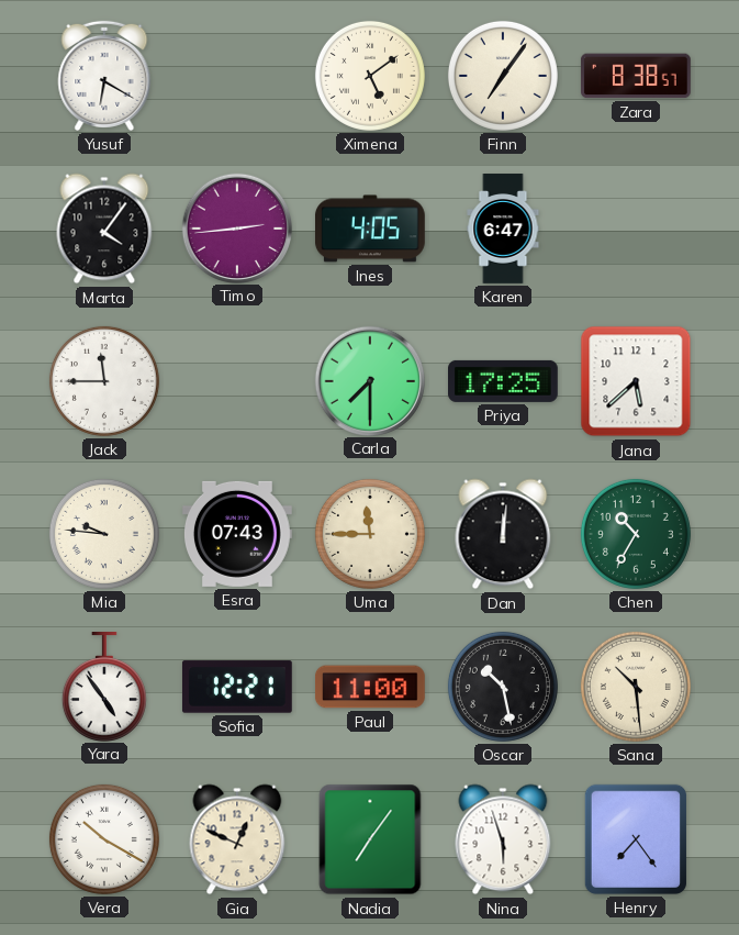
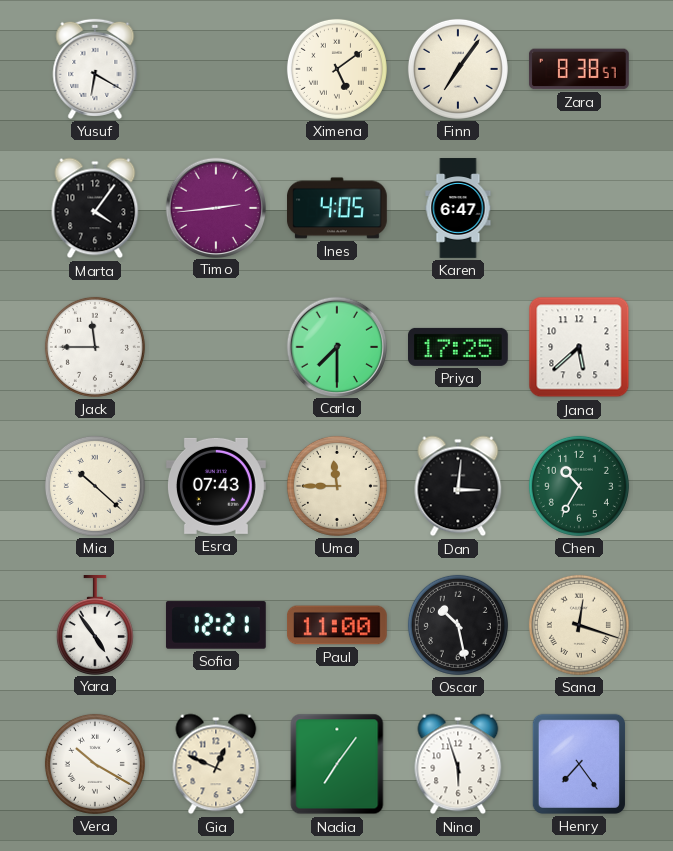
Mia: 9:46 -> 10:22 (95, 486)
Dan: 12:01 -> 3:01 (458, 486)
Sana: 10:29 -> 12:18 (579, 625)
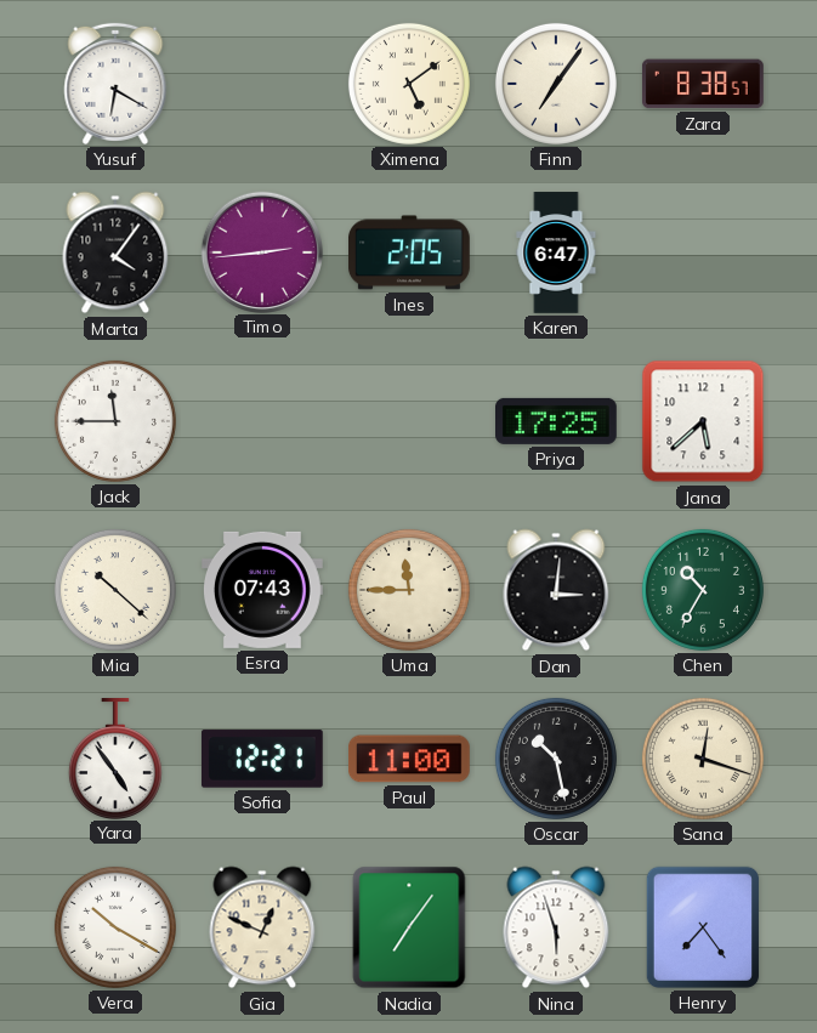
Ines: 4:05 -> 2:05 (410, 252)
Carla: 7:30 -> none (336, 346)
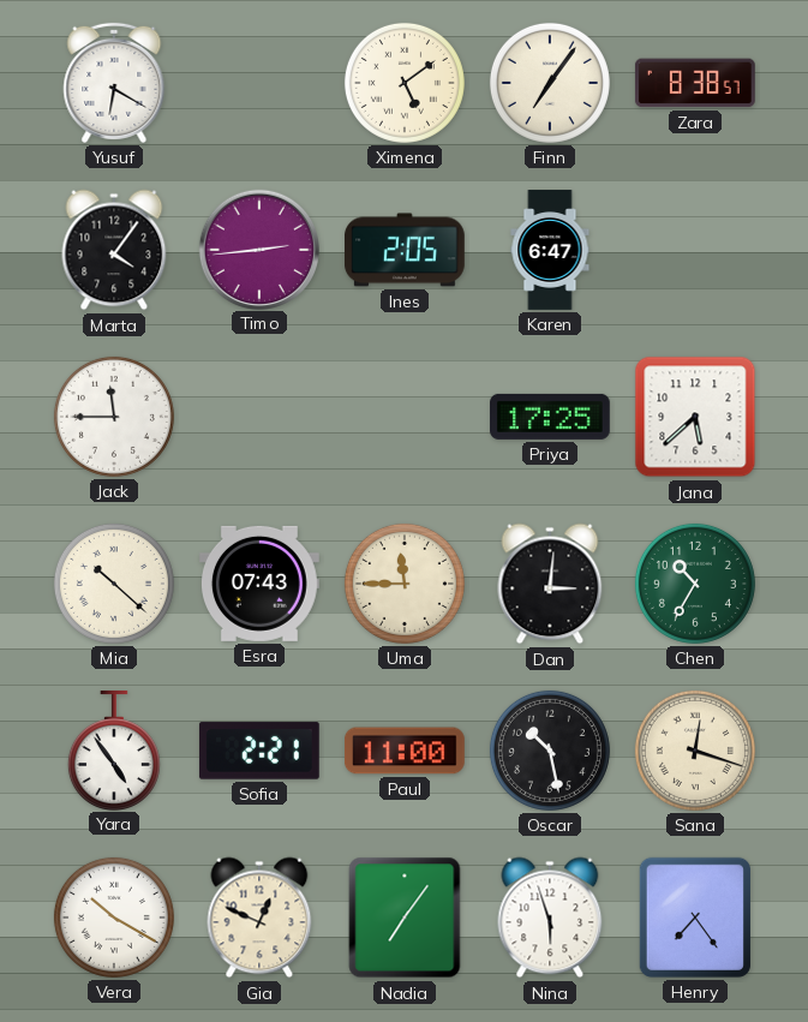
Sofia: 12:21 -> 2:21 (259, 751)
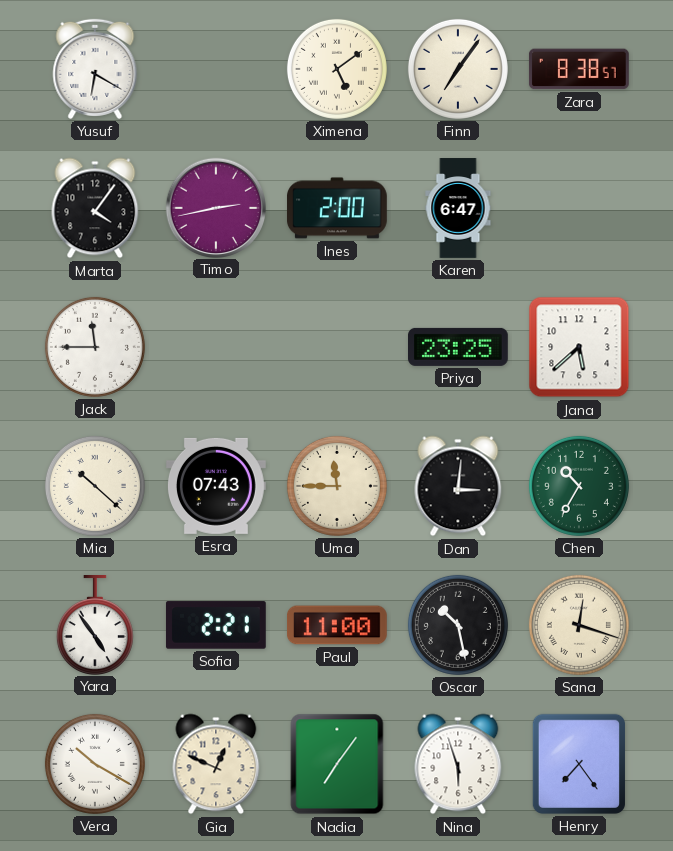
Timo: 2:44 -> 2:43 (215, 207)
Ines: 2:05 -> 2:00 (338, 208)
Priya: 17:25 -> 23:25 (459, 347)
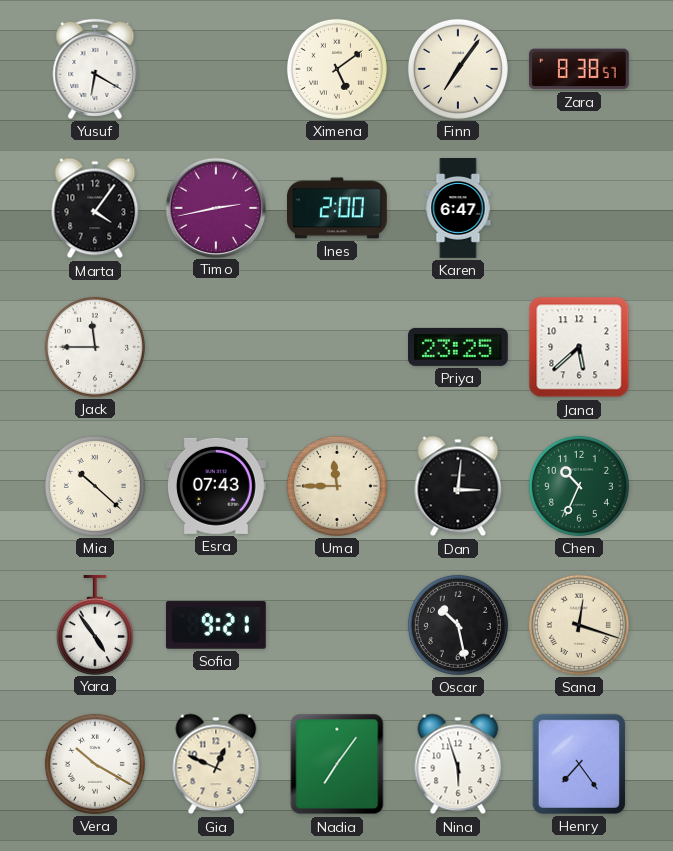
Chen: 10:35 -> 10:34 (579, 486)
Sofia: 2:21 -> 9:21 (216, 625)
Paul: 11:00 -> none (338, 625)
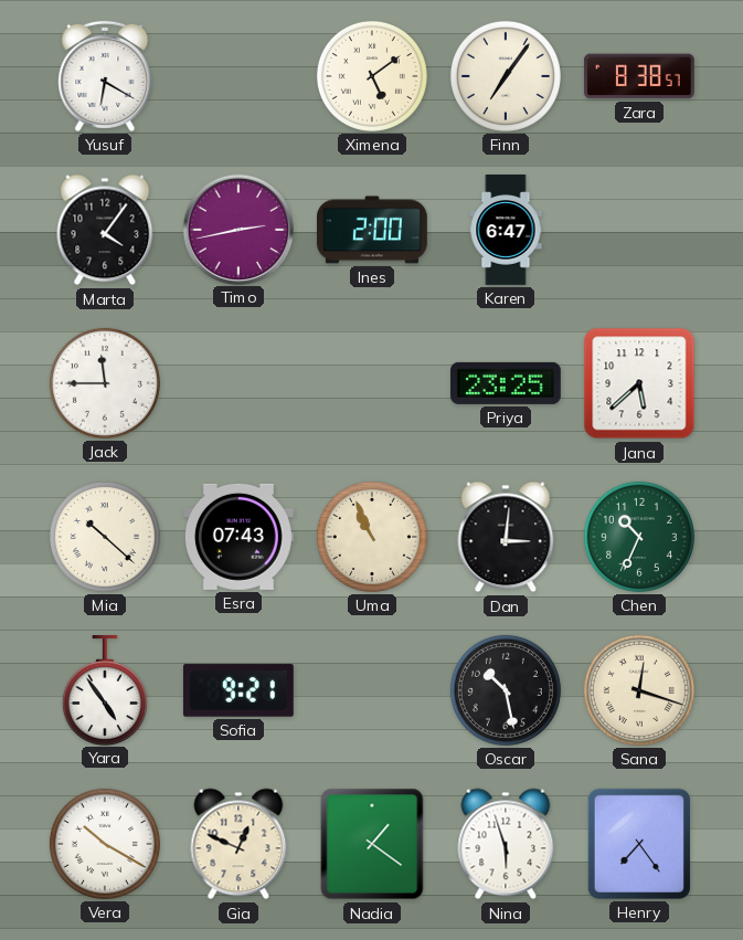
Uma: 11:45 -> 10:56 (372, 537)
Nadia: 7:06 -> 1:21 (372, 844)
